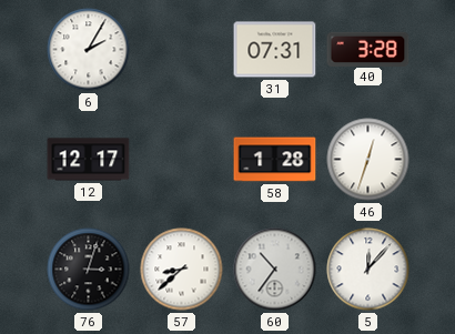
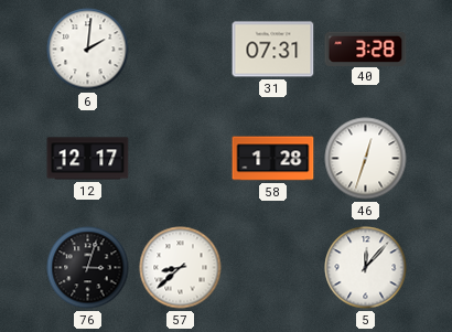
6: 2:05 -> 2:01 (88, 50)
60: 10:36 -> none (275, 270)
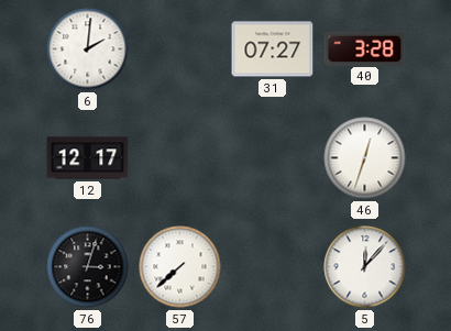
31: 07:31 -> 07:27 (273, 49)
58: 1:28 -> none (273, 159)
57: 8:38 -> 7:38 (180, 267)
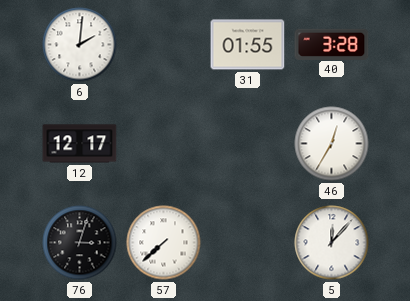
31: 07:27 -> 01:55 (248, 45)
46: 12:33 -> 12:35 (332, 144)
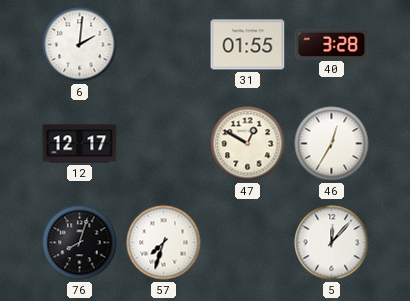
47: none -> 12:50 (248, 144)
76: 3:03 -> 8:03 (80, 243)
57: 7:38 -> 7:33 (164, 243)
